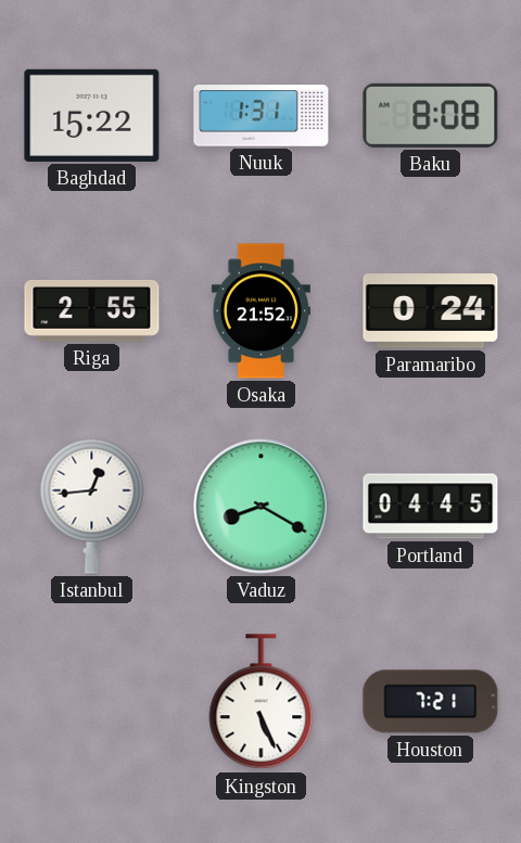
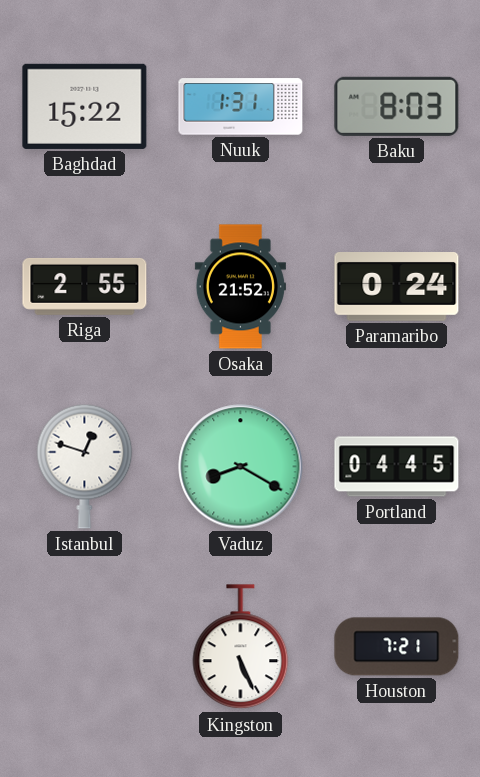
Baku: 8:08 -> 8:03 (397, 106)
Istanbul: 12:44 -> 12:48 (85, 466)
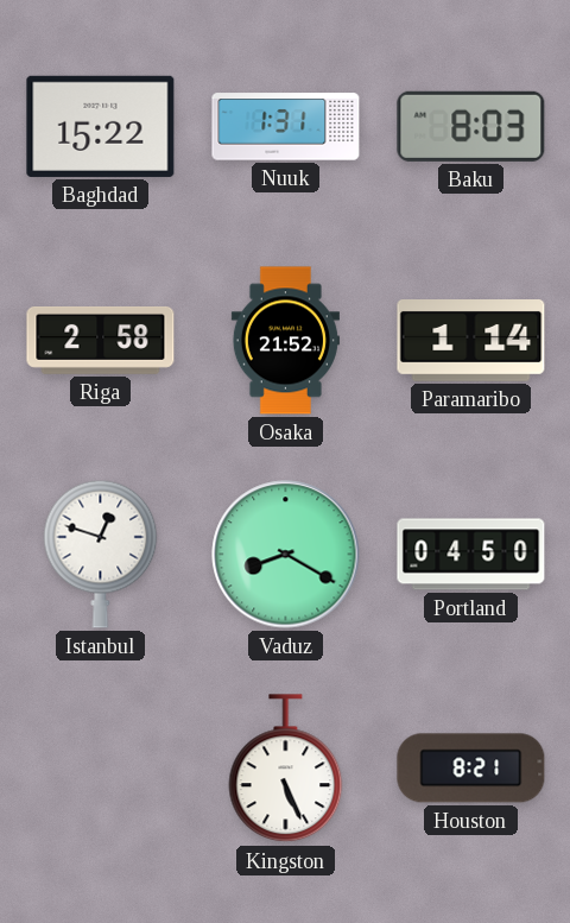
Riga: 2:55 -> 2:58 (101, 340)
Paramaribo: 0:24 -> 1:14 (471, 341)
Portland: 04:45 -> 04:50 (471, 555)
Houston: 7:21 -> 8:21 (471, 769)
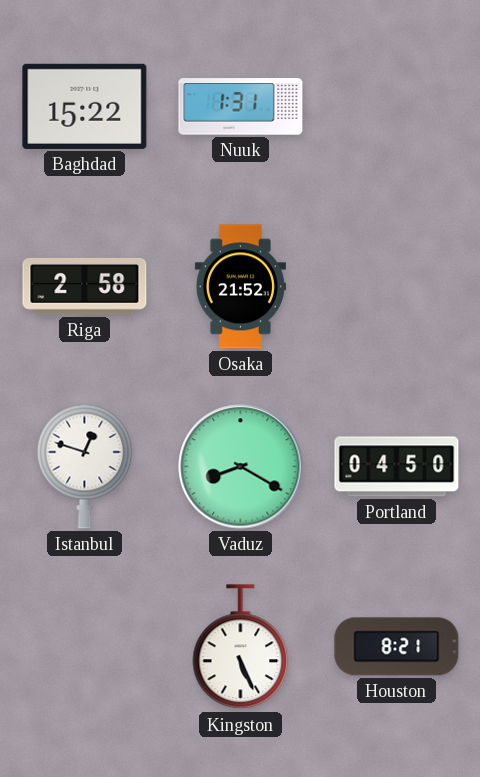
Baku: 8:03 -> none (471, 126)
Paramaribo: 1:14 -> none (471, 341)
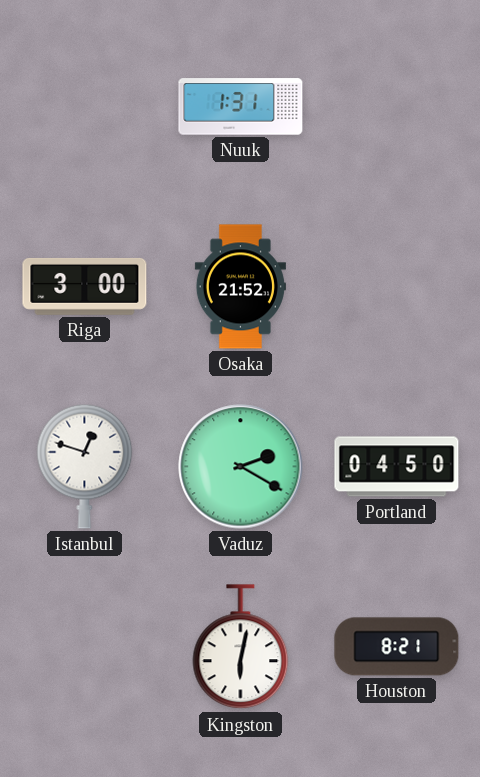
Baghdad: 15:22 -> none (85, 106)
Riga: 2:58 -> 3:00 (85, 286)
Vaduz: 8:20 -> 2:20 (241, 467)
Kingston: 5:26 -> 6:02 (241, 647)
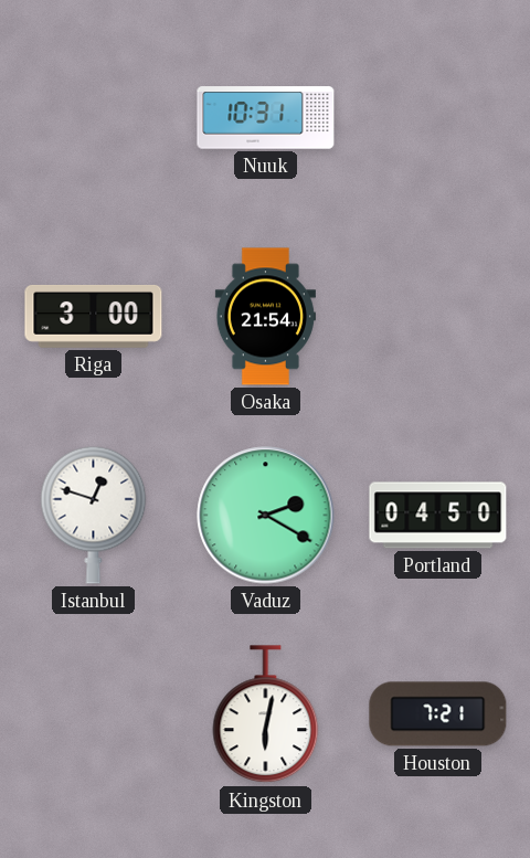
Nuuk: 1:31 -> 10:31 (266, 118)
Osaka: 21:52 -> 21:54 (265, 317)
Houston: 8:21 -> 7:21 (438, 714)
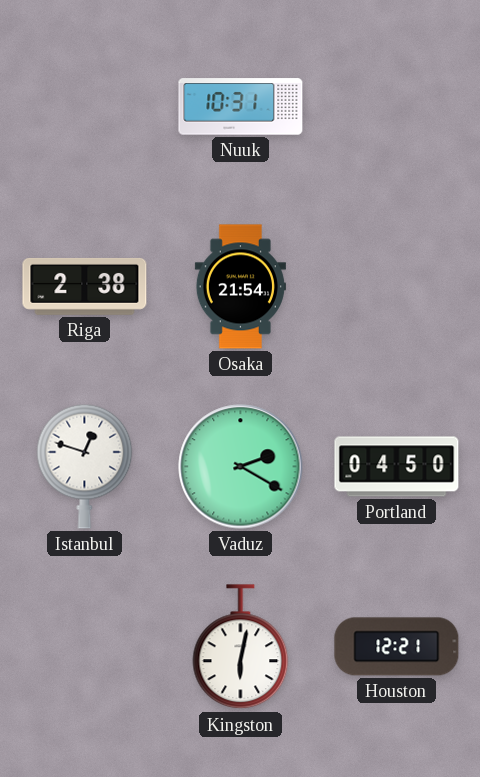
Riga: 3:00 -> 2:38 (85, 286)
Houston: 7:21 -> 12:21 (397, 647)
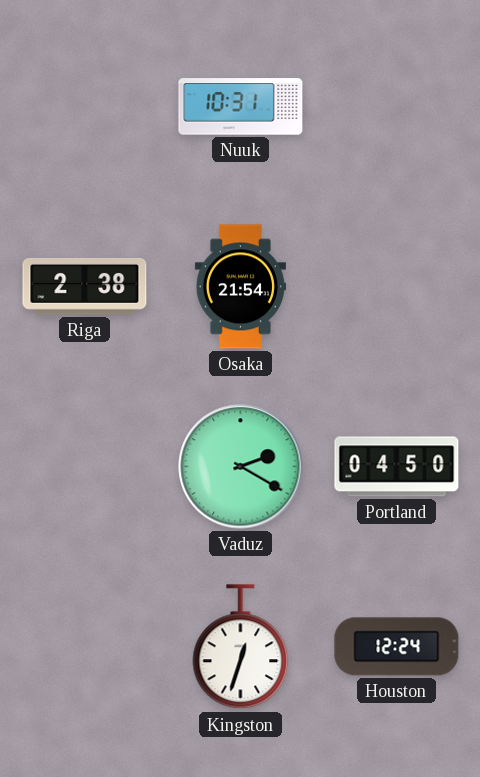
Istanbul: 12:48 -> none (85, 466)
Kingston: 6:02 -> 12:33 (241, 647)
Houston: 12:21 -> 12:24 (397, 647)
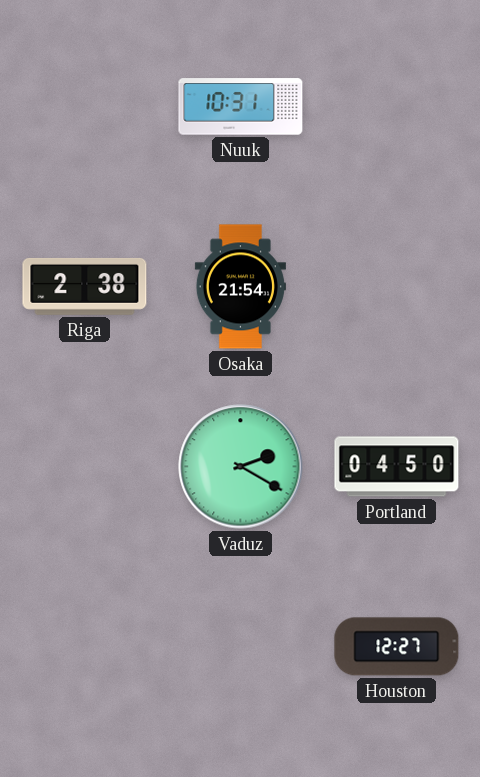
Kingston: 12:33 -> none (241, 647)
Houston: 12:24 -> 12:27 (397, 647)
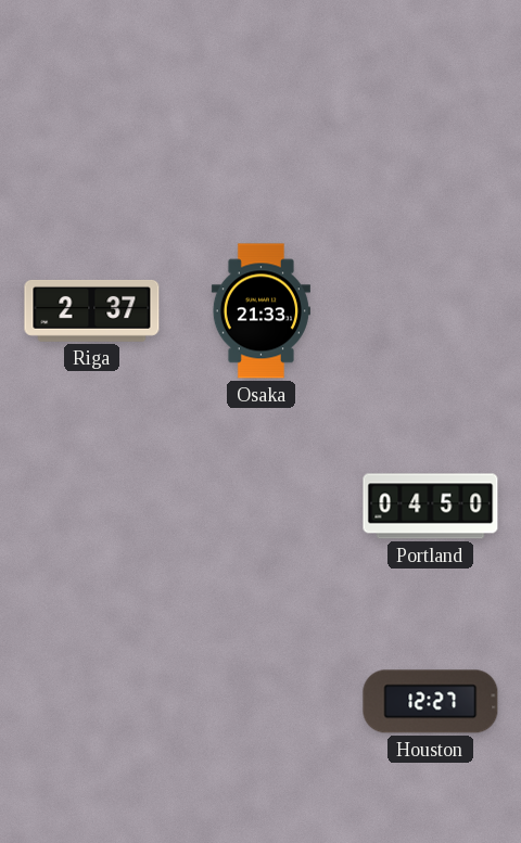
Nuuk: 10:31 -> none (241, 107)
Riga: 2:38 -> 2:37 (92, 310)
Osaka: 21:54 -> 21:33 (260, 311)
Vaduz: 2:20 -> none (241, 467)
